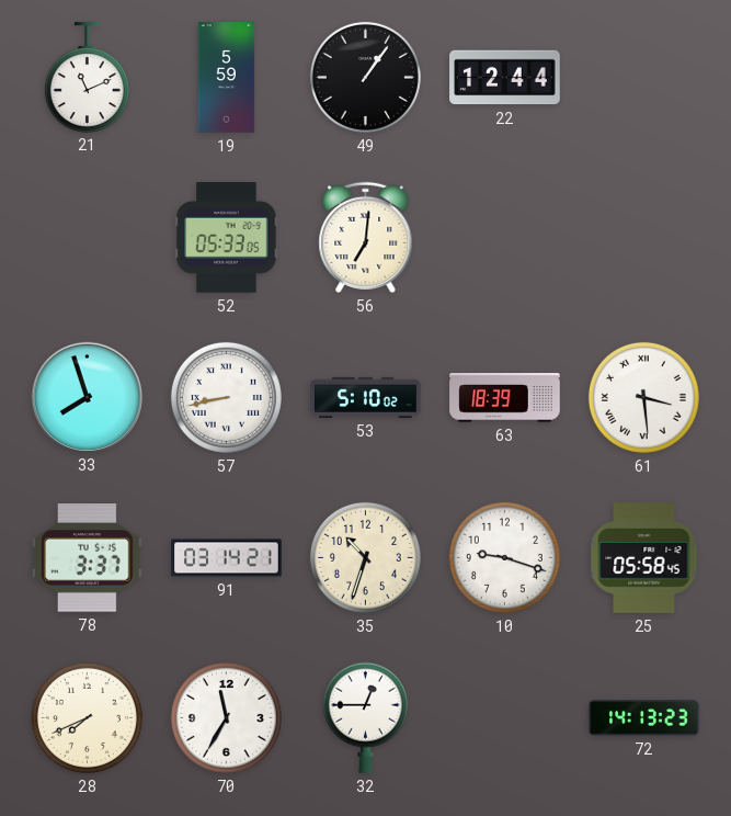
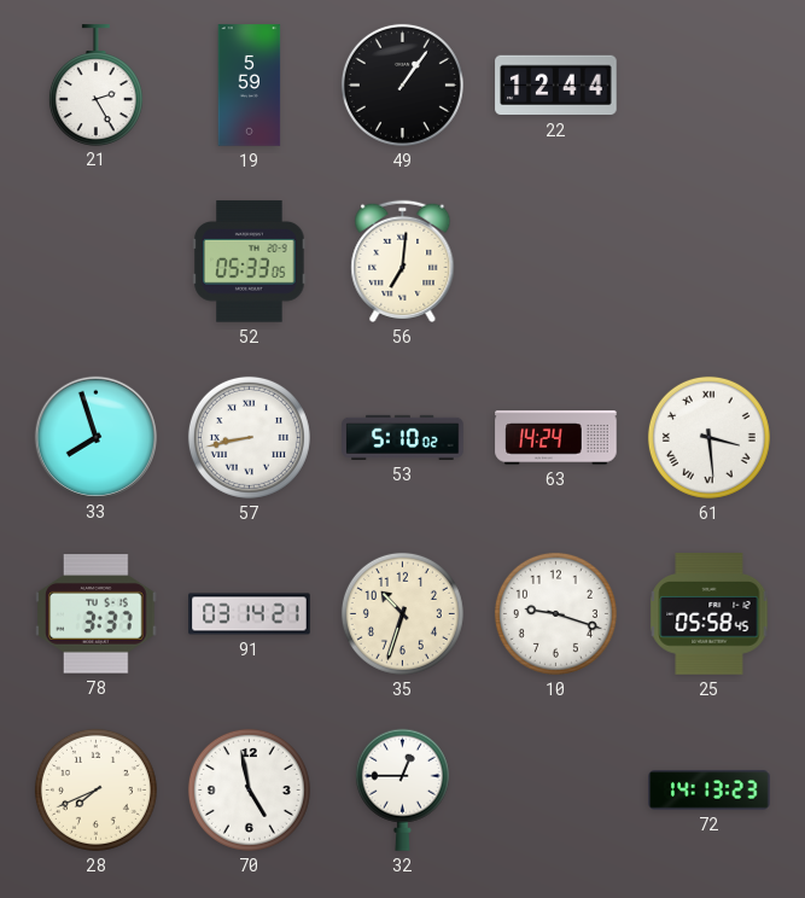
21: 11:11 -> 2:25 (95, 84)
63: 18:39 -> 14:24 (556, 438)
70: 11:35 -> 4:58 (249, 789)
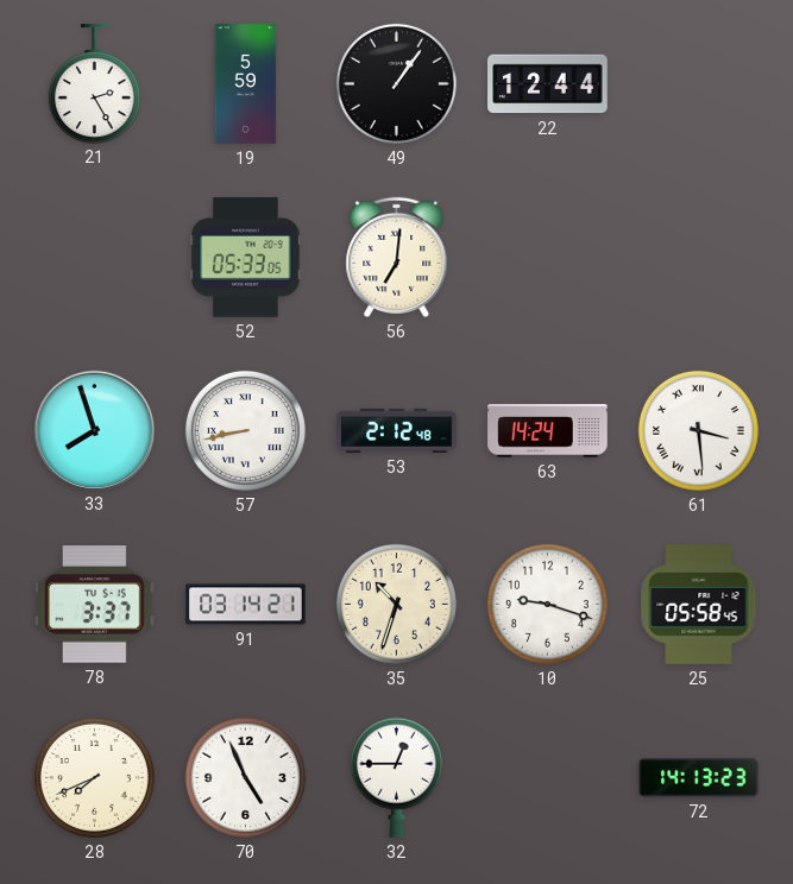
53: 5:10 -> 2:12 (397, 430)
70: 4:58 -> 4:56 (245, 777)
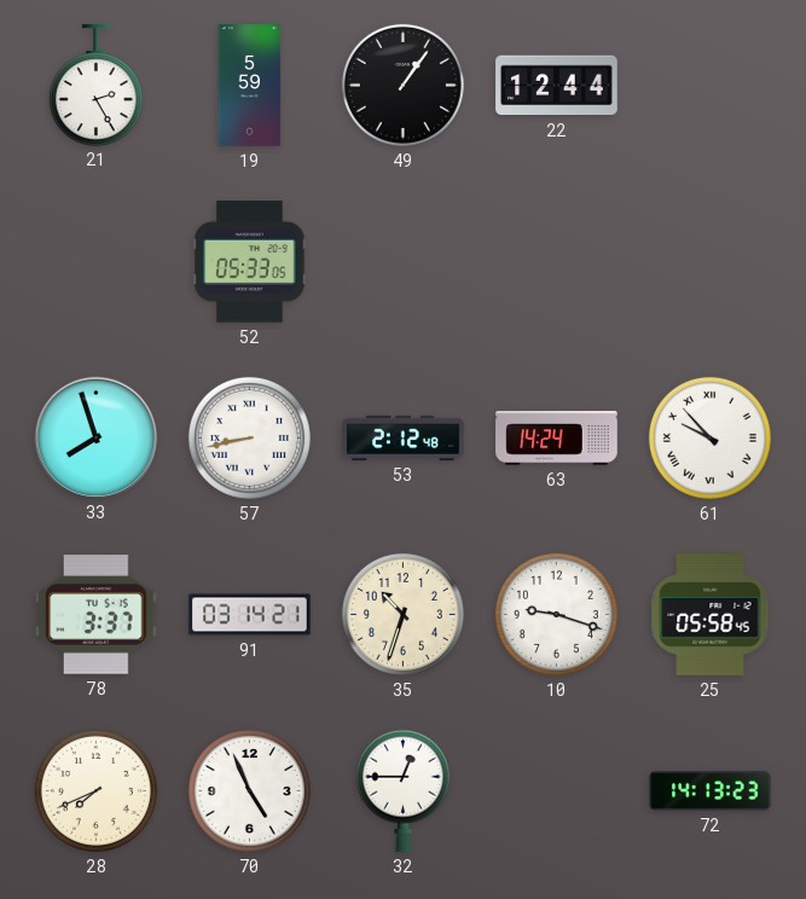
56: 7:01 -> none (397, 257)
61: 3:29 -> 9:53 (709, 437)
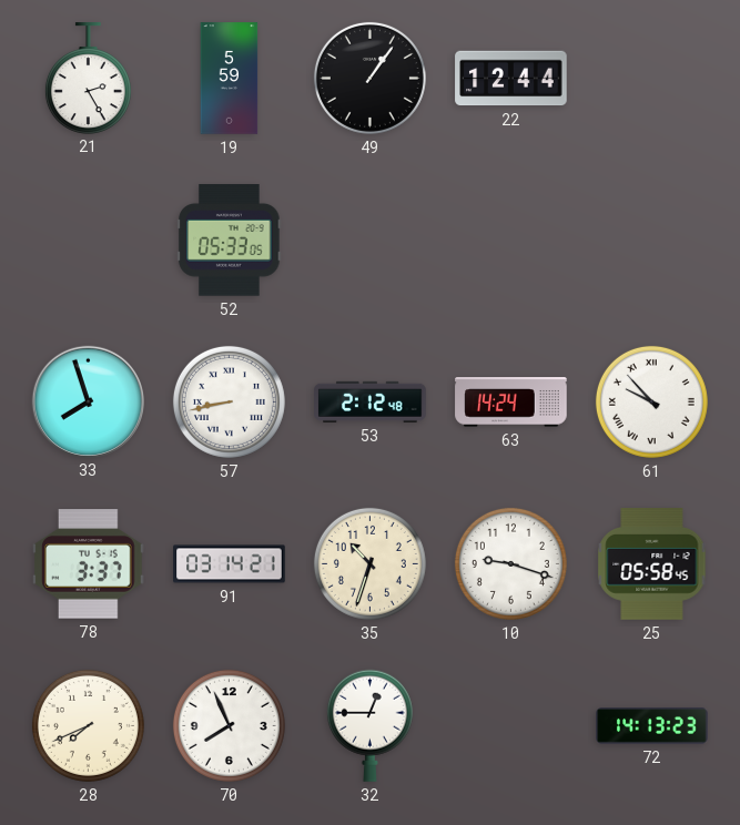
70: 4:56 -> 7:56 (229, 725)
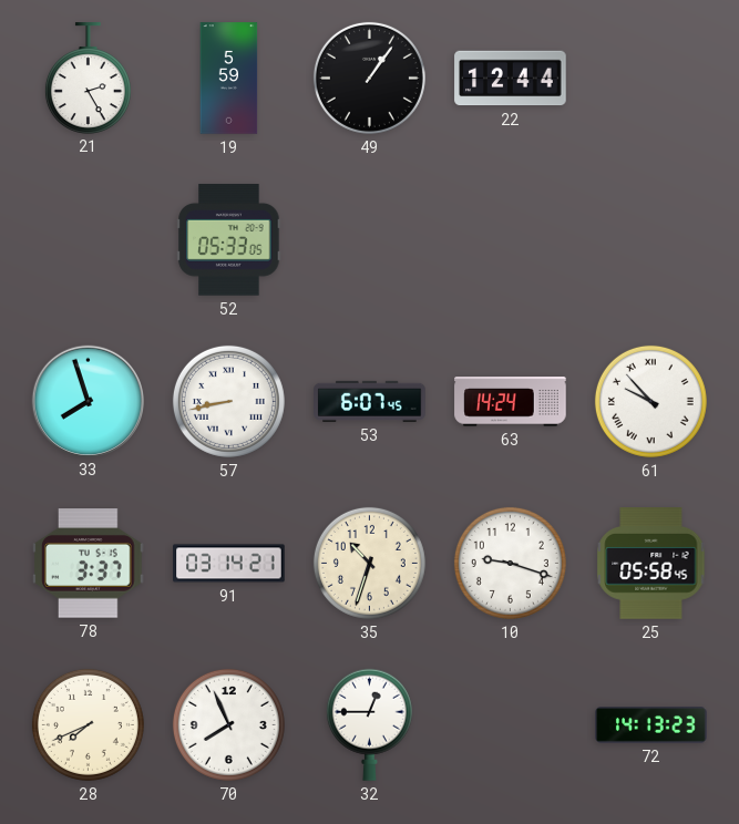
53: 2:12 -> 6:07 (370, 401)
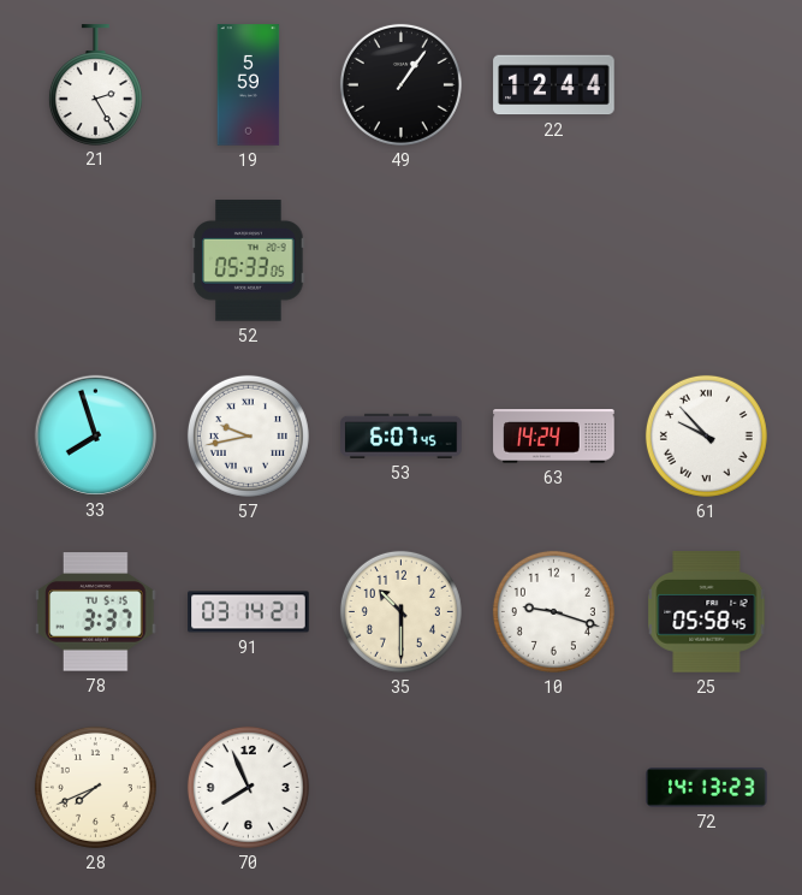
57: 8:43 -> 9:43 (248, 435)
35: 10:33 -> 10:30 (400, 611)
32: 12:45 -> none (369, 724)
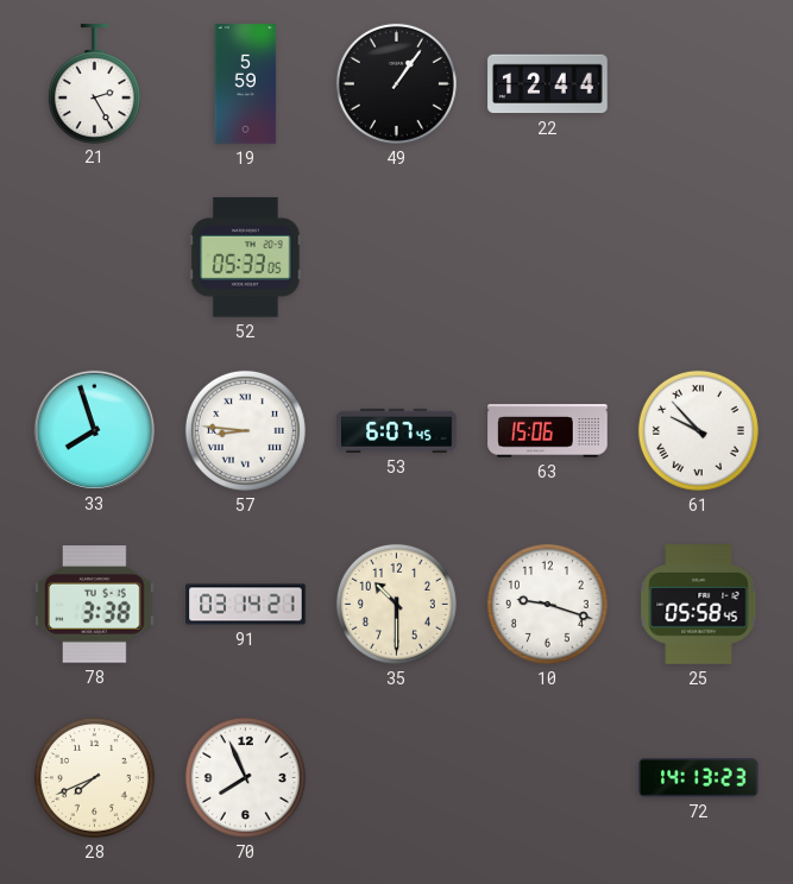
57: 9:43 -> 8:46 (245, 430)
63: 14:24 -> 15:06 (548, 431)
78: 3:37 -> 3:38 (95, 605)
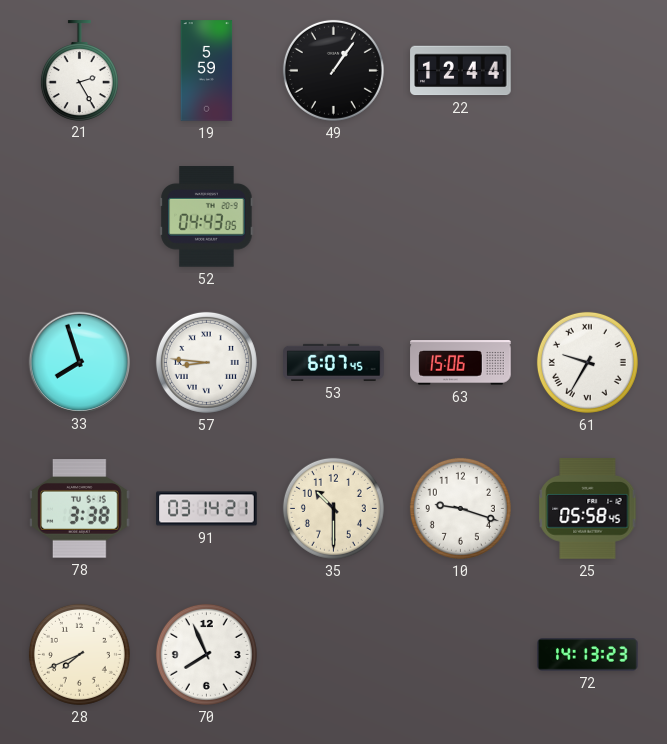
52: 05:33 -> 04:43 (207, 217)
61: 9:53 -> 9:35 (587, 362)
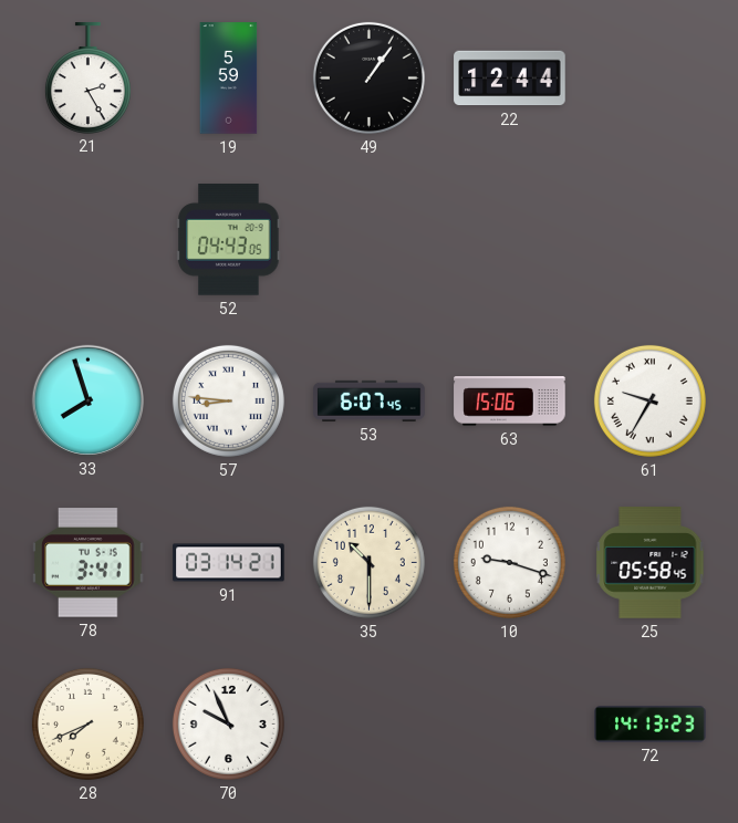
78: 3:38 -> 3:41 (89, 563)
70: 7:56 -> 9:56 (228, 723)
